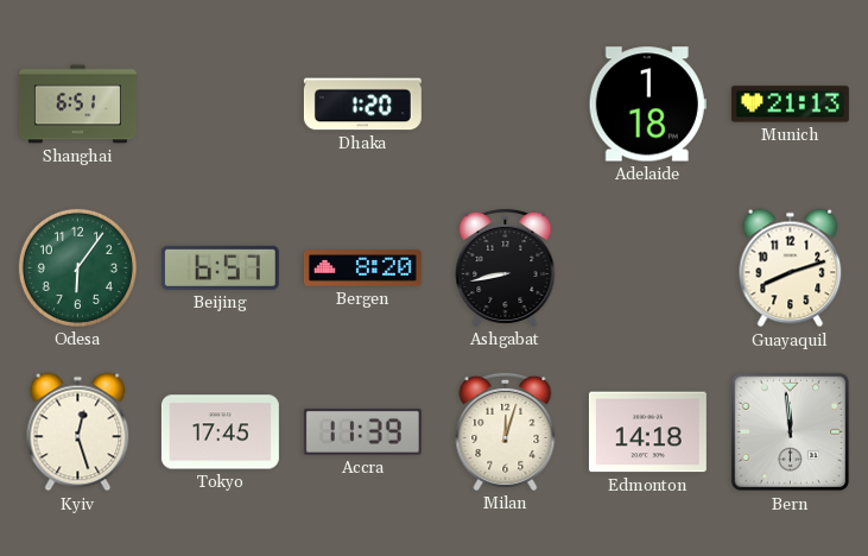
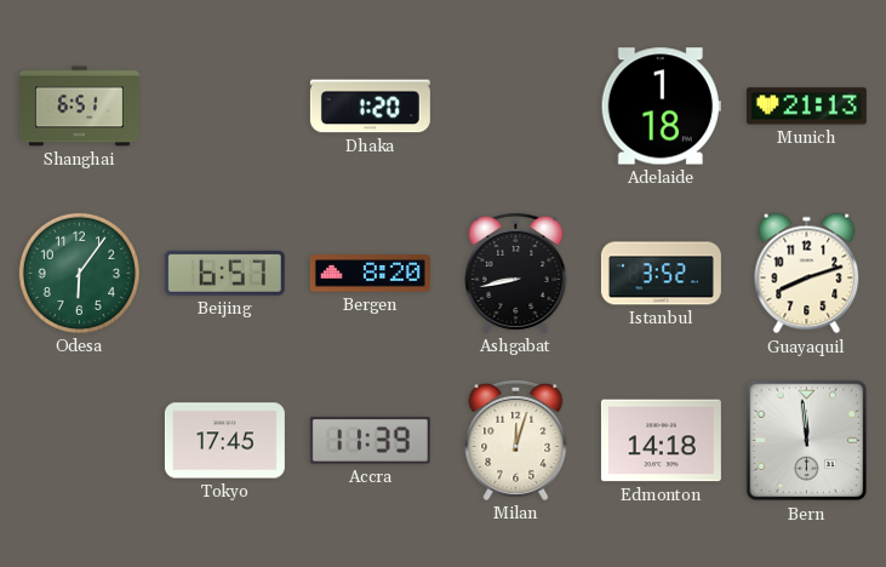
Istanbul: none -> 3:52 (661, 274)
Kyiv: 12:27 -> none (78, 432)
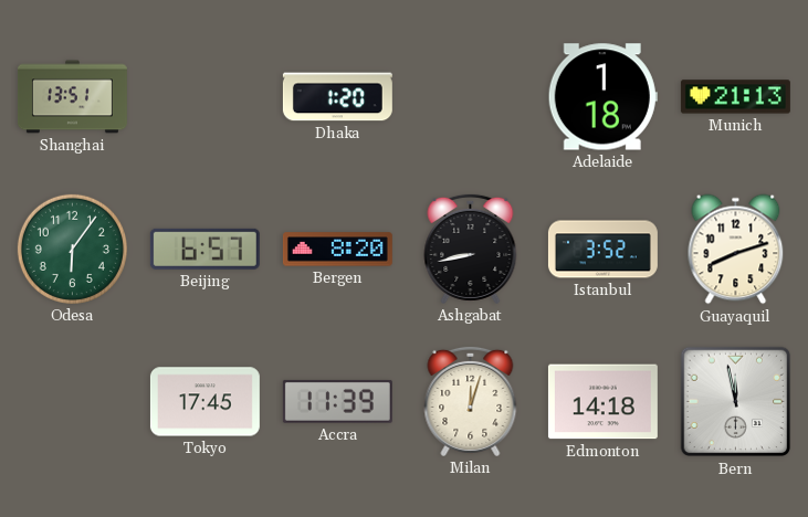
Shanghai: 6:51 -> 13:51 (72, 97)
Bern: 11:59 -> 11:58 (736, 402)
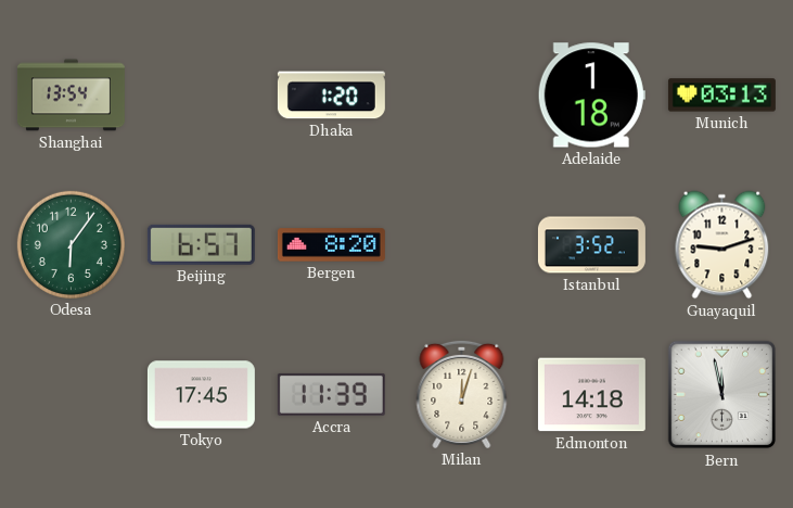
Shanghai: 13:51 -> 13:54 (71, 96)
Munich: 21:13 -> 03:13 (721, 96)
Ashgabat: 8:43 -> none (471, 249)
Guayaquil: 8:12 -> 9:12 (722, 245)
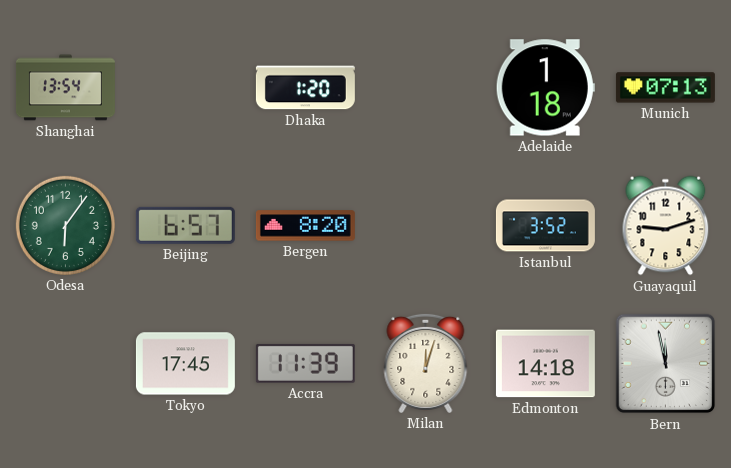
Munich: 03:13 -> 07:13 (665, 88)
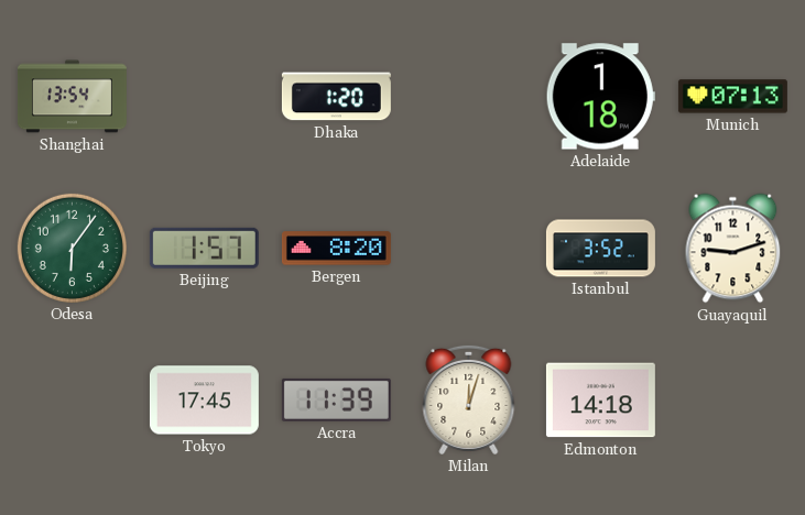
Beijing: 6:57 -> 1:57 (204, 248)
Bern: 11:58 -> none (666, 364)
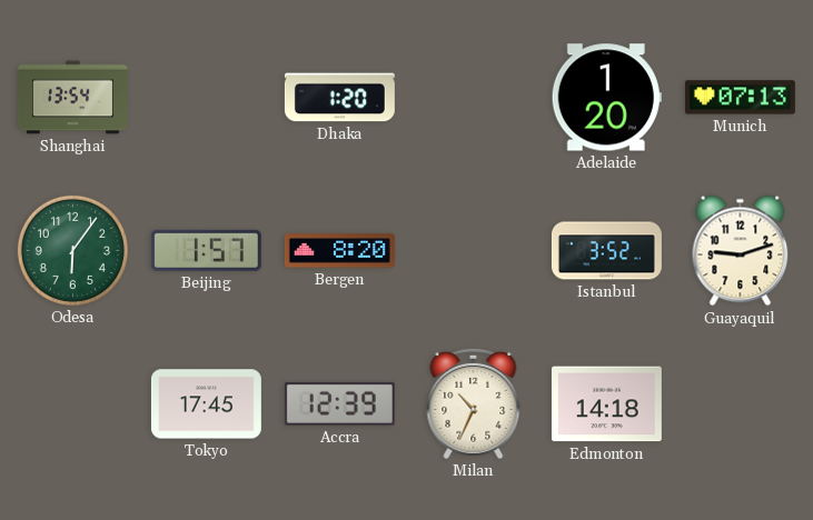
Adelaide: 1:18 -> 1:20 (606, 98)
Accra: 11:39 -> 12:39 (339, 403)
Milan: 12:03 -> 10:34 (474, 403)
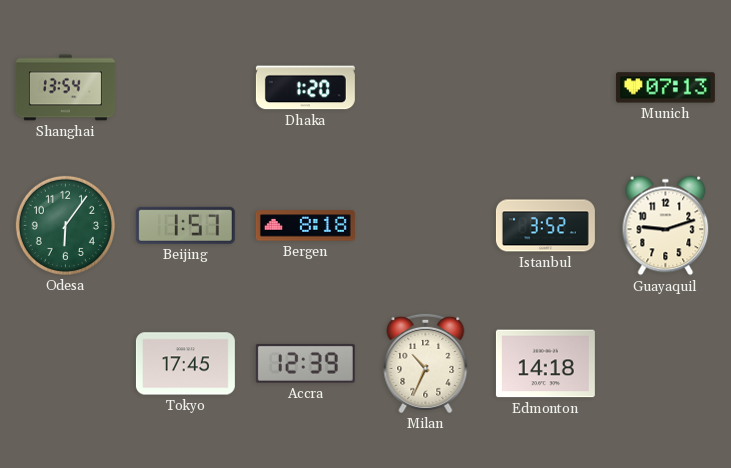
Adelaide: 1:20 -> none (606, 98)
Bergen: 8:20 -> 8:18 (305, 226)
